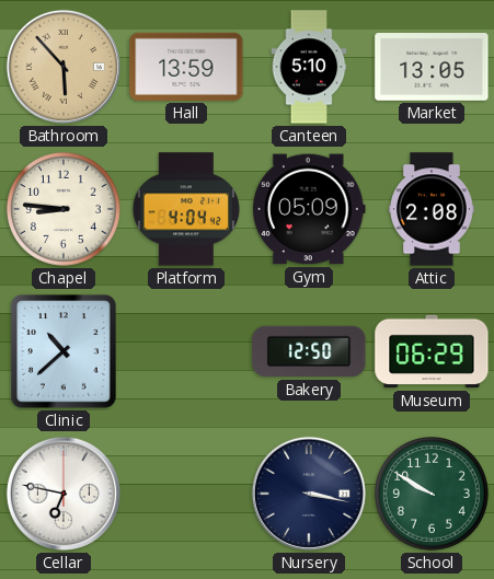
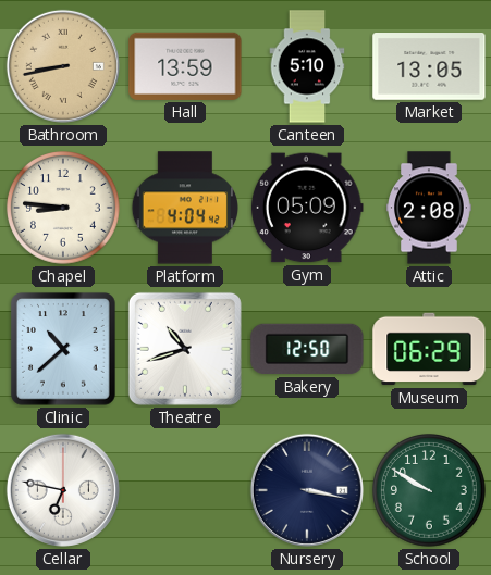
Bathroom: 5:53 -> 8:43 (63, 66)
Theatre: none -> 10:42 (185, 349)
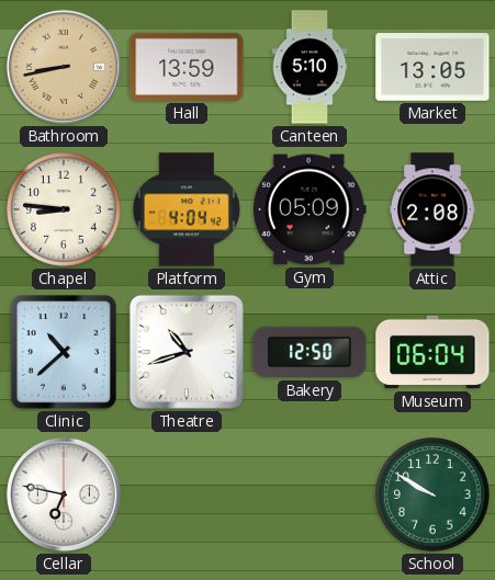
Museum: 06:29 -> 06:04 (432, 352)
Nursery: 3:17 -> none (307, 490)
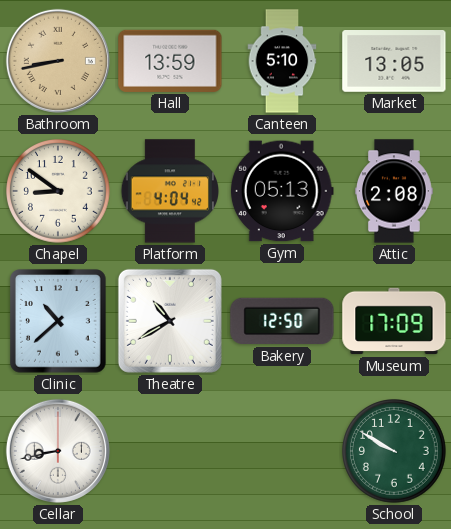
Chapel: 8:46 -> 8:51 (59, 192)
Gym: 05:09 -> 05:13 (282, 191)
Theatre: 10:42 -> 10:40 (170, 321)
Museum: 06:04 -> 17:09 (394, 321)
Cellar: 6:47 -> 8:43 (58, 451)
